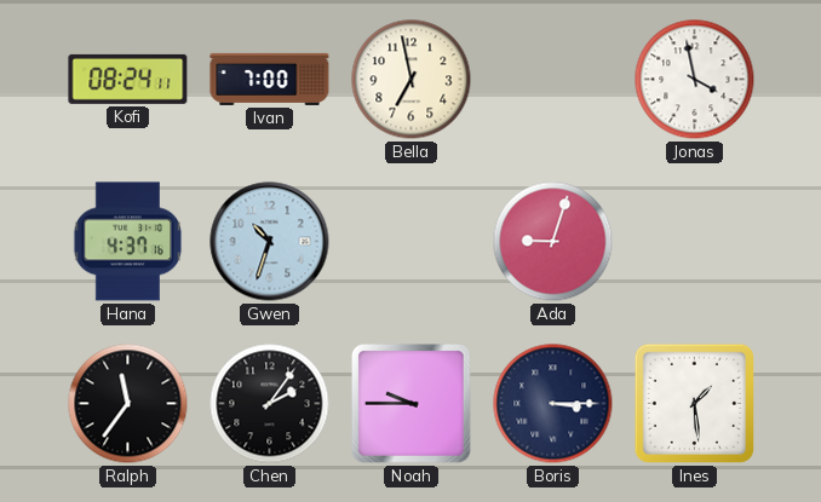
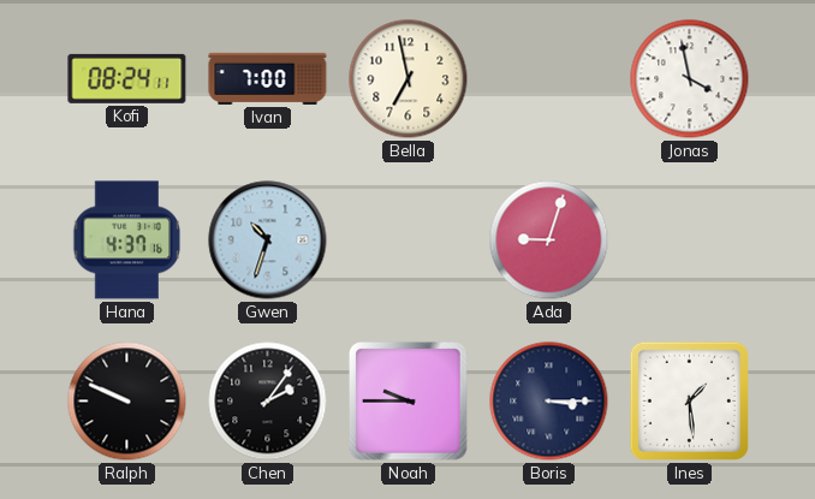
Ralph: 11:36 -> 9:49 (127, 402)
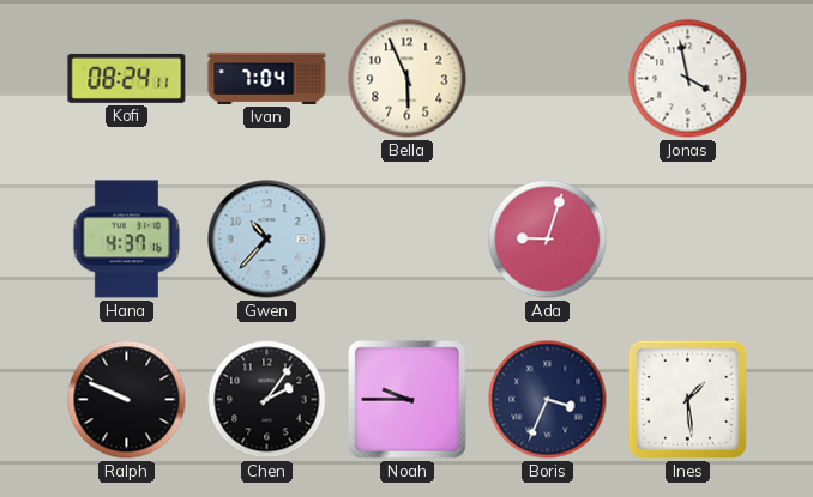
Ivan: 7:00 -> 7:04 (267, 78)
Bella: 6:58 -> 5:56 (408, 79)
Gwen: 10:33 -> 10:37 (267, 240)
Boris: 3:15 -> 3:34 (548, 400)
